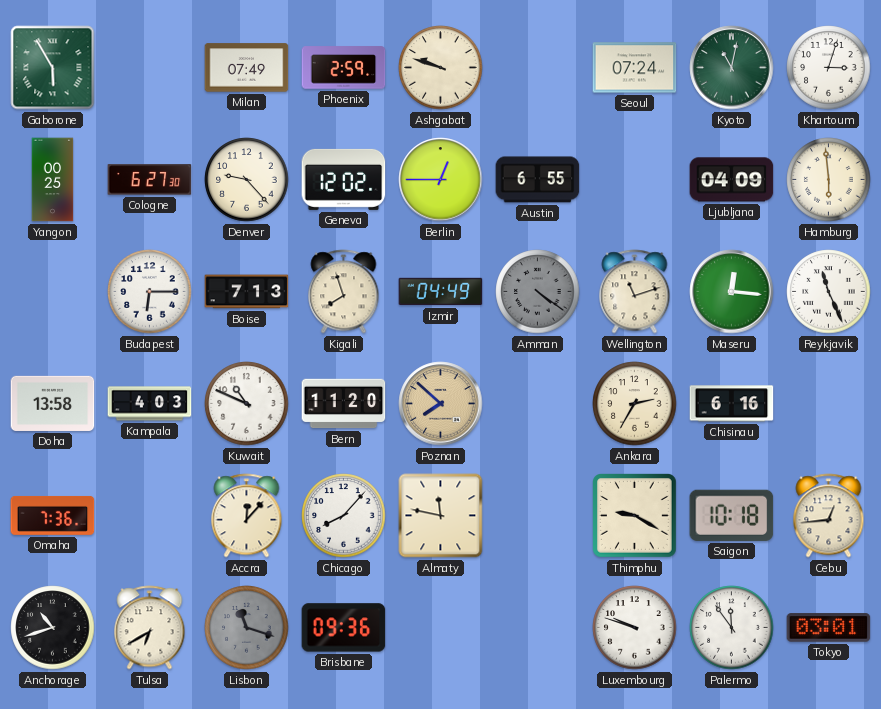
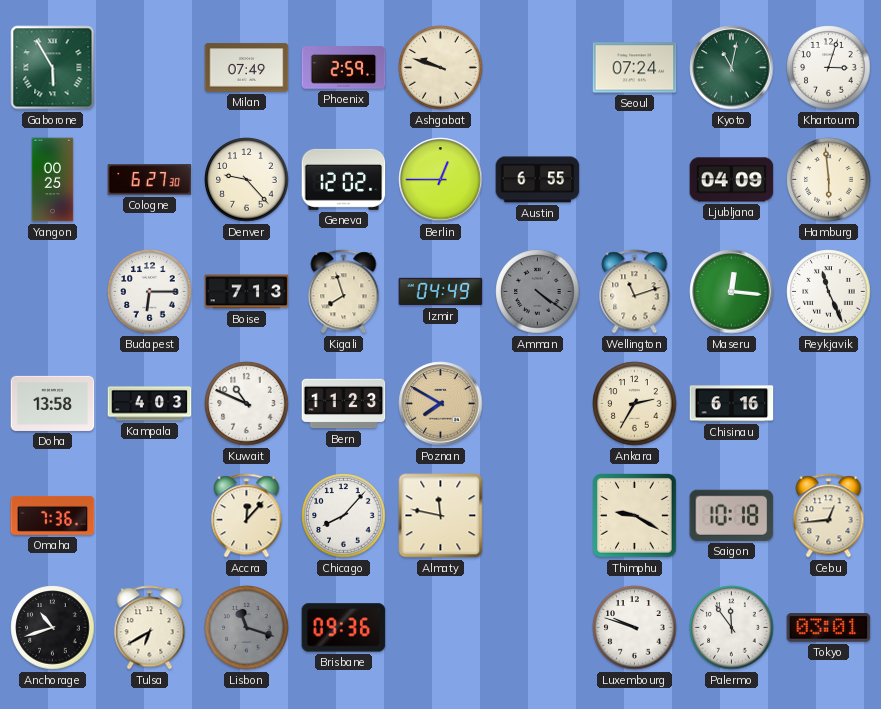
Bern: 11:20 -> 11:23 (344, 404)
Poznan: 7:52 -> 7:50 (441, 404)
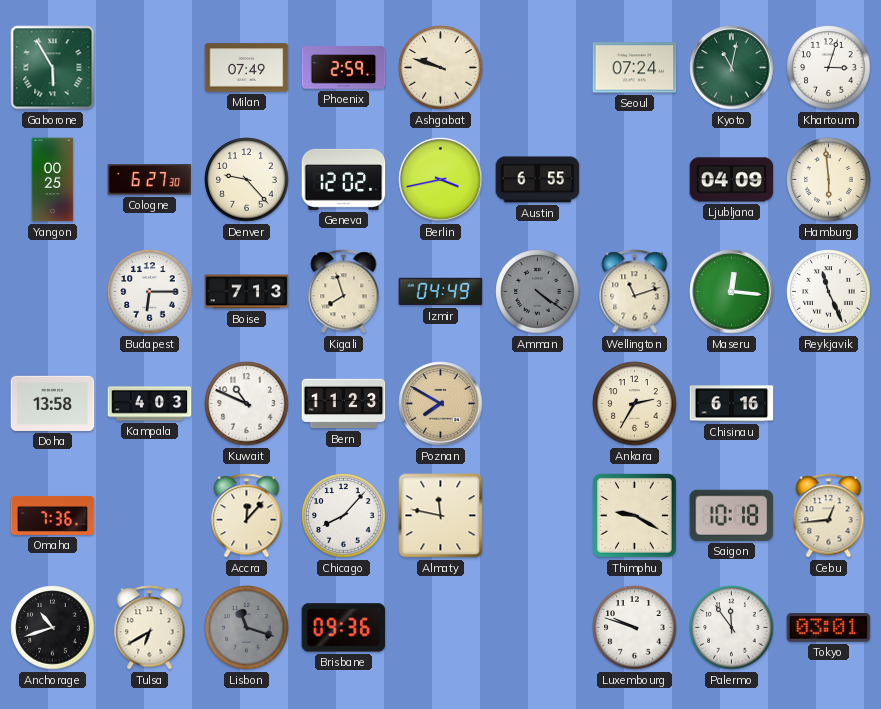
Berlin: 12:45 -> 3:43 (441, 180)
